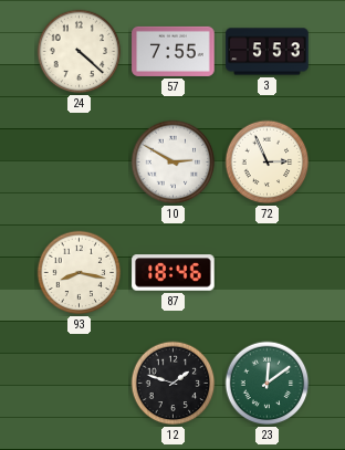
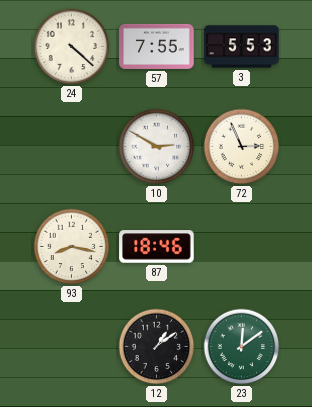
12: 1:48 -> 1:09 (157, 347)
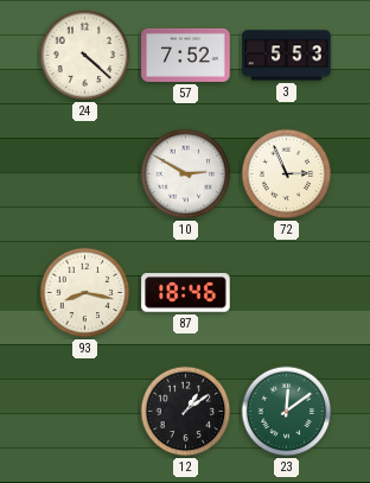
57: 7:55 -> 7:52 (186, 55)
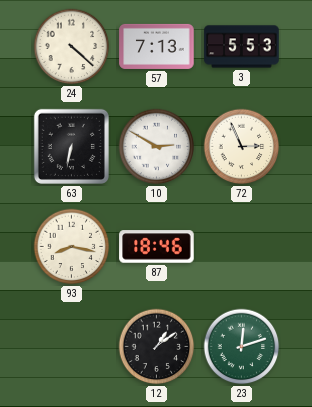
57: 7:52 -> 7:13 (157, 46)
63: none -> 6:32 (71, 146)
23: 12:09 -> 12:12 (242, 347)
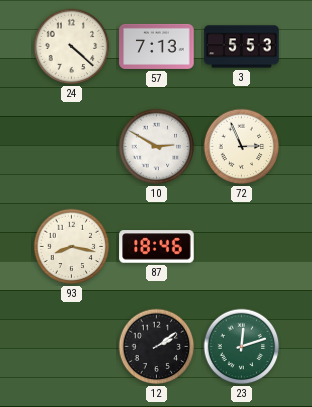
63: 6:32 -> none (71, 146)
12: 1:09 -> 2:09 (157, 347)
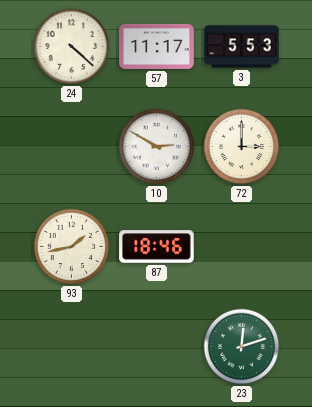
57: 7:13 -> 11:17 (157, 46)
72: 2:56 -> 3:00 (242, 147)
93: 8:17 -> 1:43 (72, 247)
12: 2:09 -> none (157, 347)
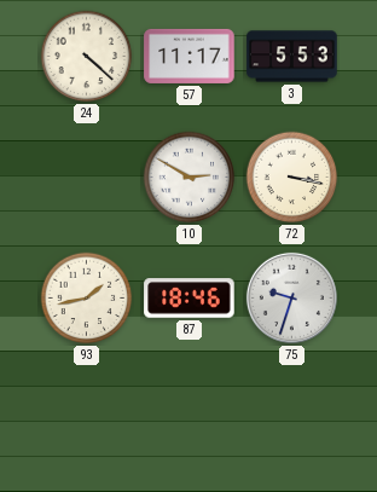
72: 3:00 -> 3:17 (292, 178)
75: none -> 9:33 (291, 297)
23: 12:12 -> none (242, 347)
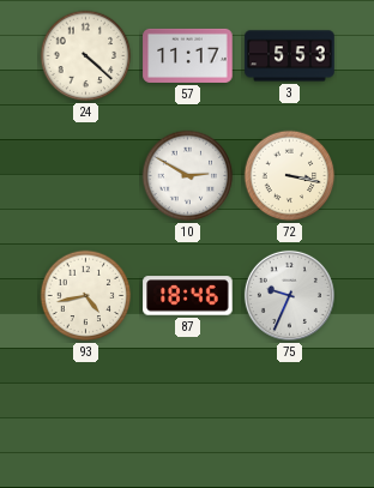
93: 1:43 -> 4:43 (86, 296)
75: 9:33 -> 9:34 (289, 295)
